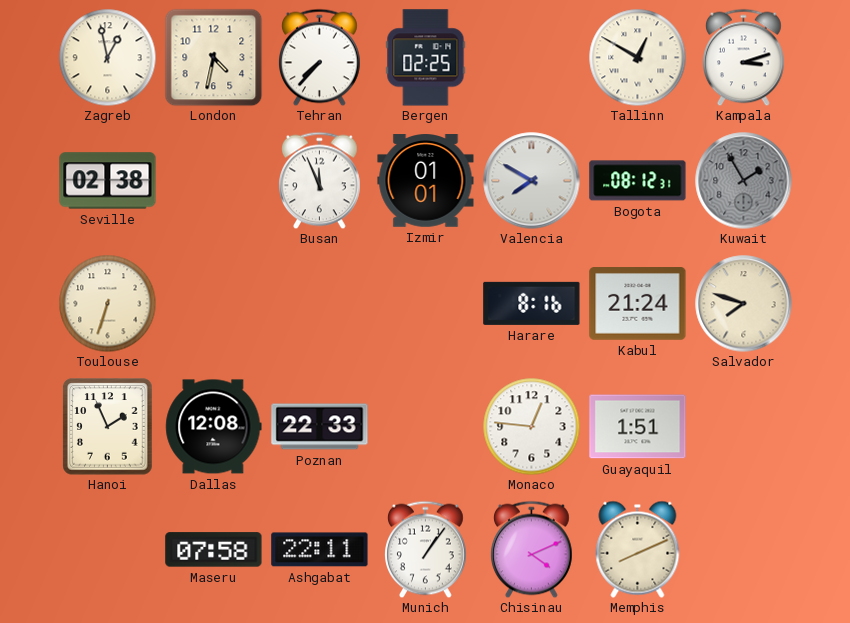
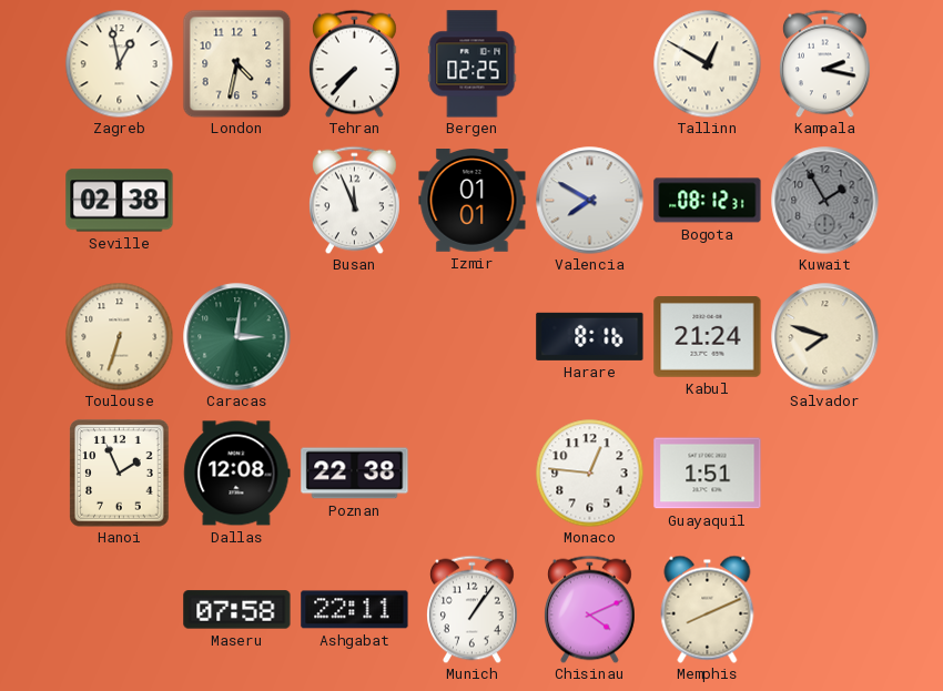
Kampala: 3:12 -> 2:17 (825, 63)
Caracas: none -> 3:01 (237, 337)
Poznan: 22:33 -> 22:38 (355, 474)
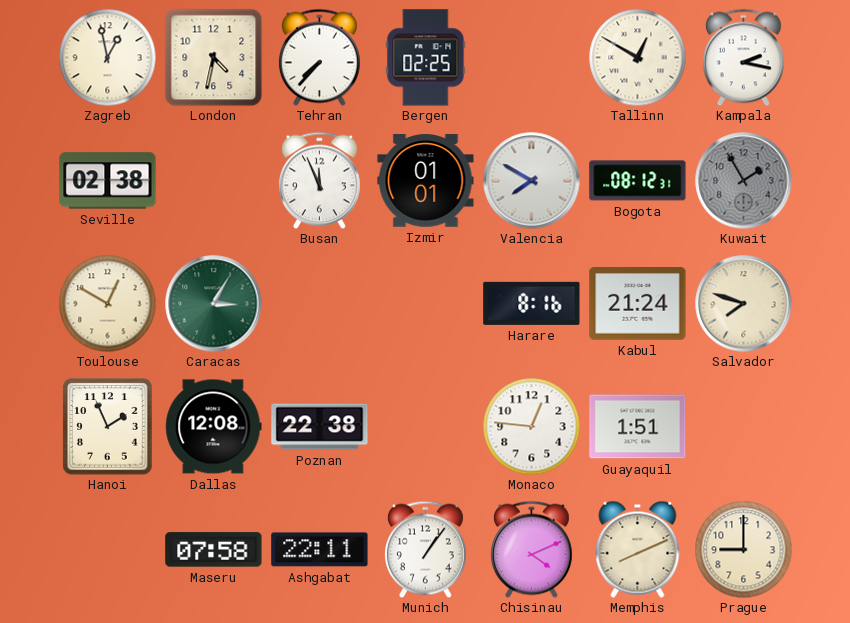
Toulouse: 6:33 -> 12:50 (107, 303)
Caracas: 3:01 -> 3:05 (214, 304)
Prague: none -> 9:00 (743, 549)
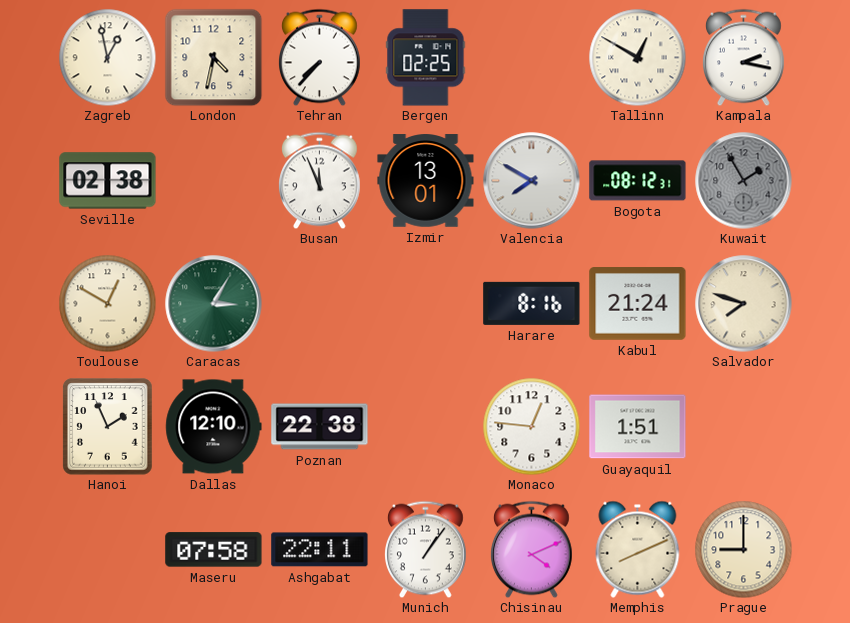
Izmir: 01:01 -> 13:01 (426, 181)
Dallas: 12:08 -> 12:10 (214, 427)
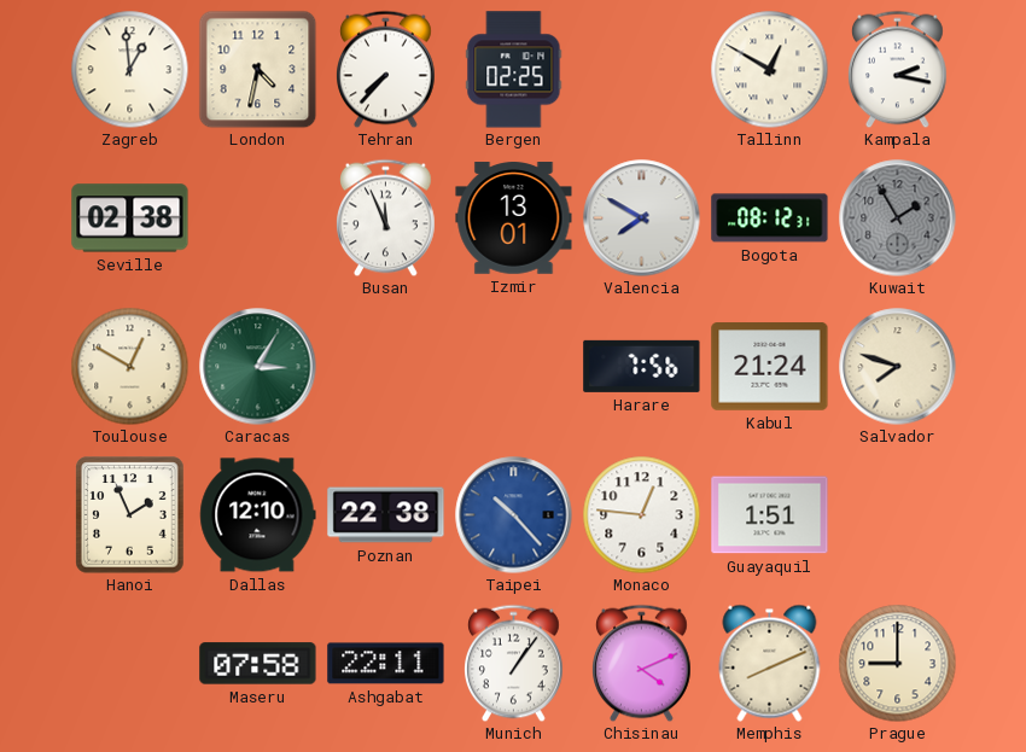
Zagreb: 12:58 -> 12:59 (129, 69)
Harare: 8:16 -> 7:56 (642, 366)
Taipei: none -> 10:23 (514, 515)
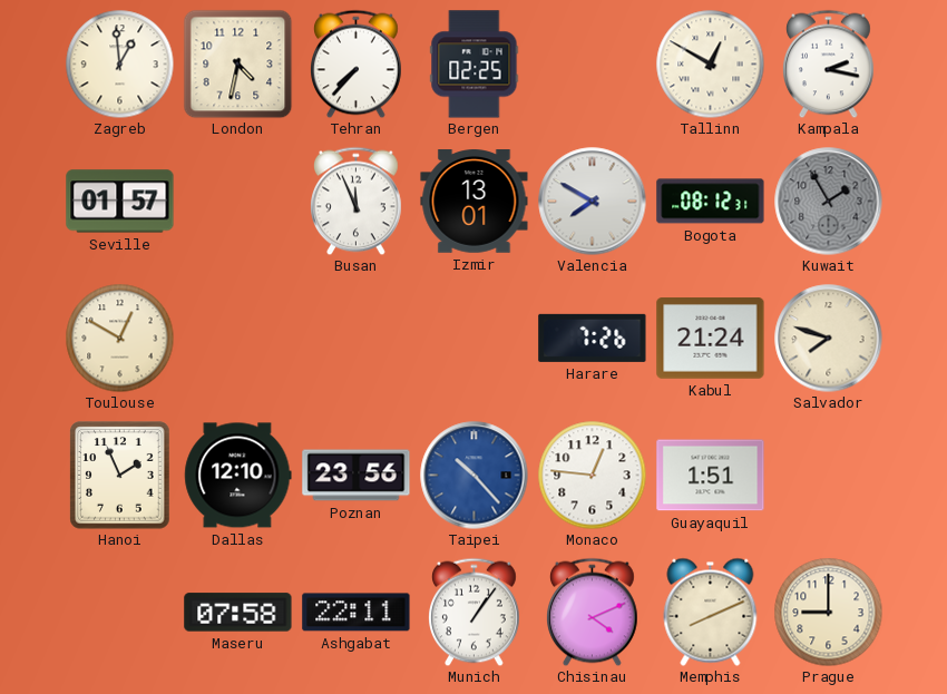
Seville: 02:38 -> 01:57 (120, 202)
Caracas: 3:05 -> none (258, 367)
Harare: 7:56 -> 7:26 (593, 338)
Poznan: 22:38 -> 23:56 (357, 476)
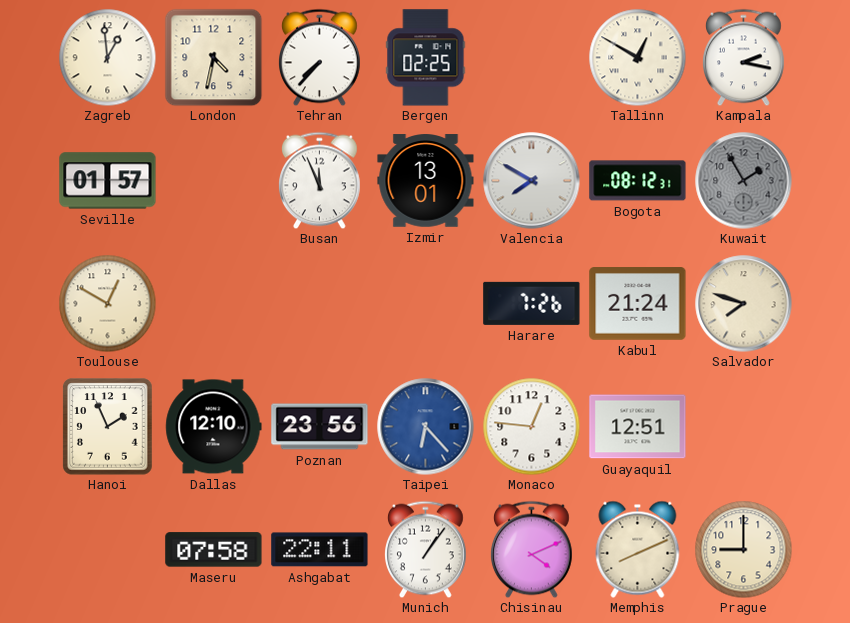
Taipei: 10:23 -> 6:23 (426, 427)
Guayaquil: 1:51 -> 12:51 (638, 427)
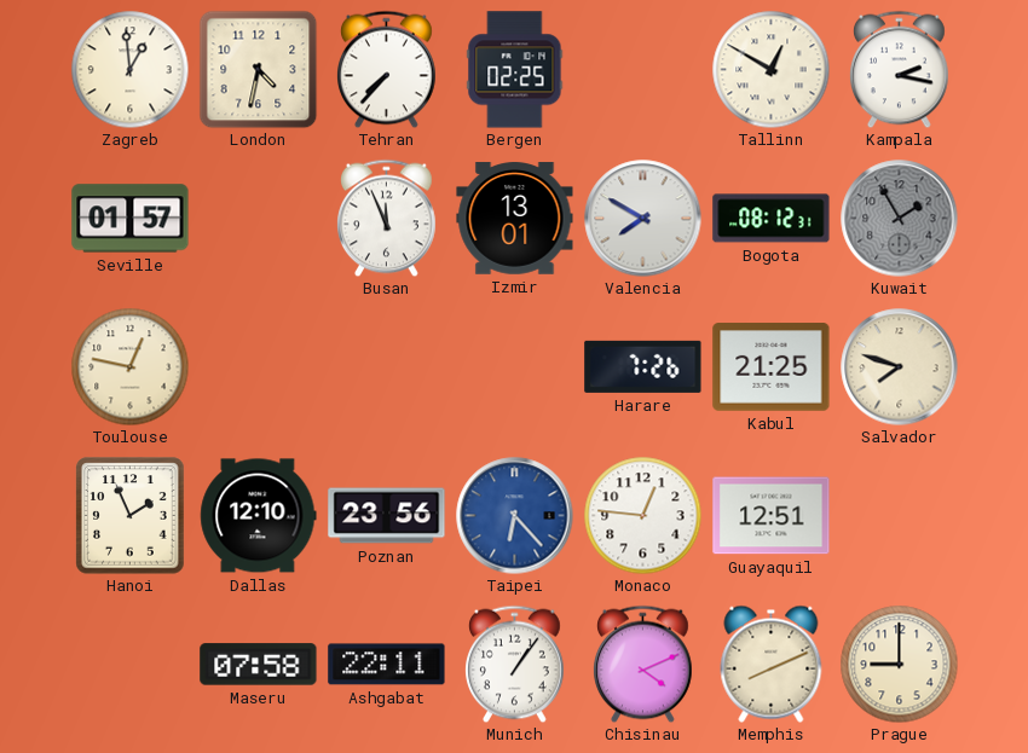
Toulouse: 12:50 -> 12:47 (129, 366)
Kabul: 21:24 -> 21:25 (772, 367)
